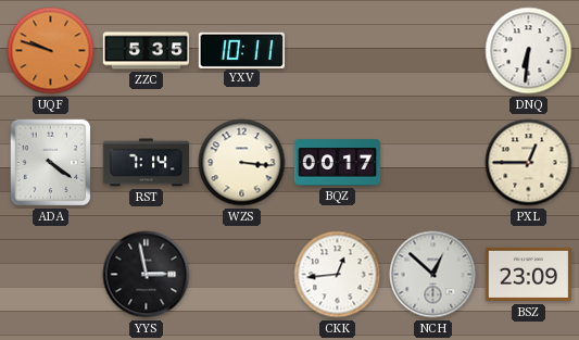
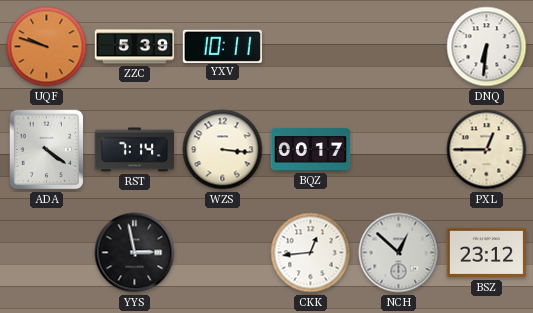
ZZC: 5:35 -> 5:39 (135, 47)
BSZ: 23:09 -> 23:12 (487, 253)
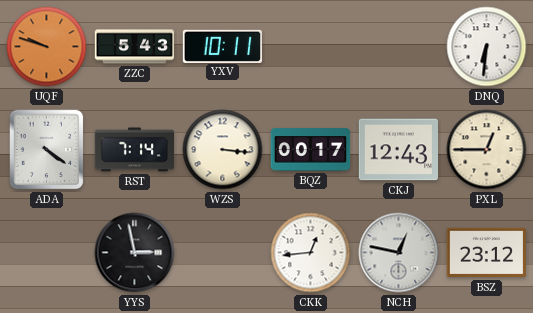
ZZC: 5:39 -> 5:43 (135, 47)
CKJ: none -> 12:43 (398, 150)
NCH: 12:52 -> 12:47 (399, 253)
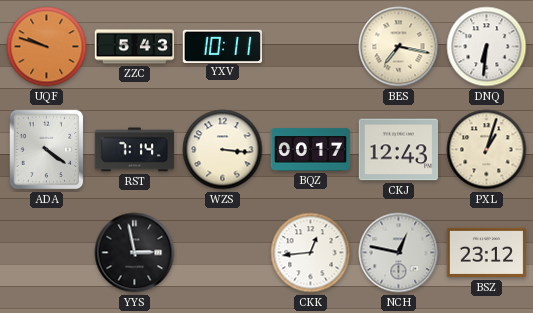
BES: none -> 7:17 (399, 47)
PXL: 12:45 -> 1:03 (487, 150)
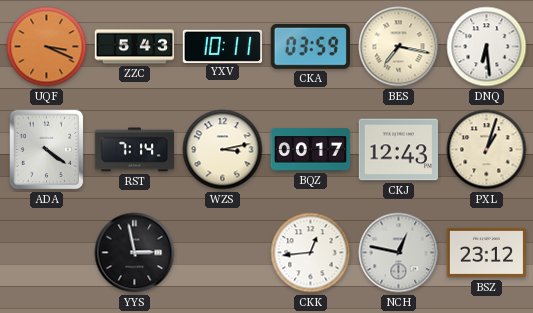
UQF: 9:48 -> 3:19 (47, 47)
CKA: none -> 03:59 (310, 46)
DNQ: 6:31 -> 6:29 (487, 47)
WZS: 3:16 -> 3:13 (223, 150)
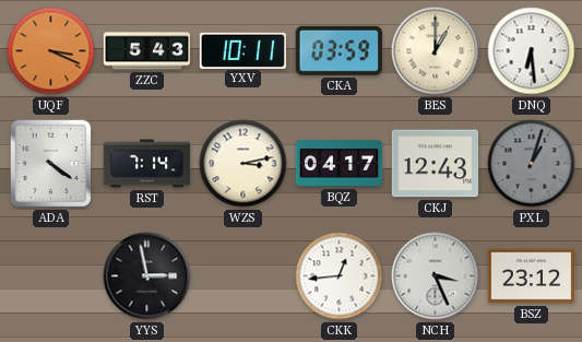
BES: 7:17 -> 1:00 (436, 51)
BQZ: 00:17 -> 04:17 (340, 164)
PXL dial: cream -> grey (532, 164)
NCH: 12:47 -> 3:26 (436, 276)
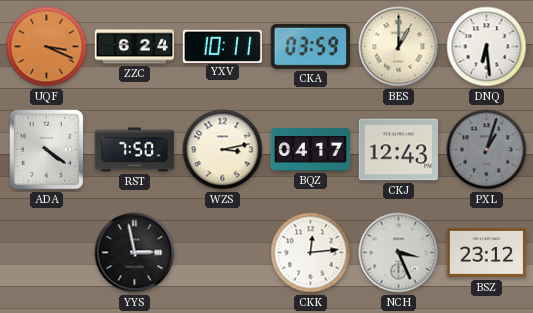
ZZC: 5:43 -> 6:24 (135, 47)
RST: 7:14 -> 7:50 (135, 150)
CKK: 12:44 -> 12:14 (311, 253)
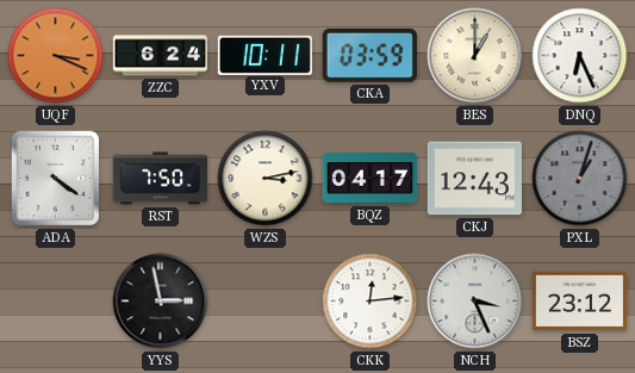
DNQ: 6:29 -> 6:26 (580, 56)
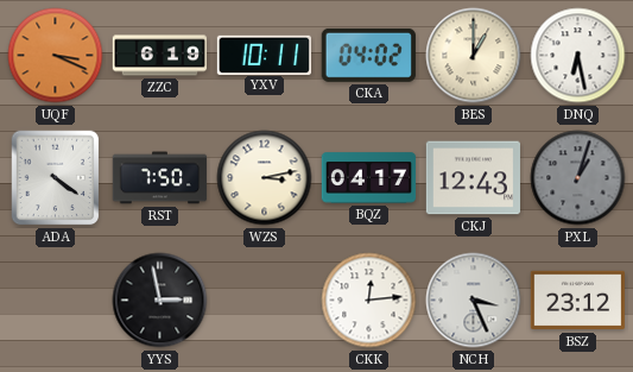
ZZC: 6:24 -> 6:19 (160, 56)
CKA: 03:59 -> 04:02 (368, 55)
DNQ: 6:26 -> 6:28 (578, 56)
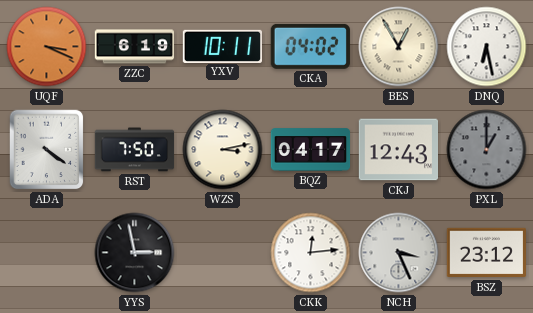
BES: 1:00 -> 12:55 (399, 47)
PXL: 1:03 -> 1:00 (487, 150)
